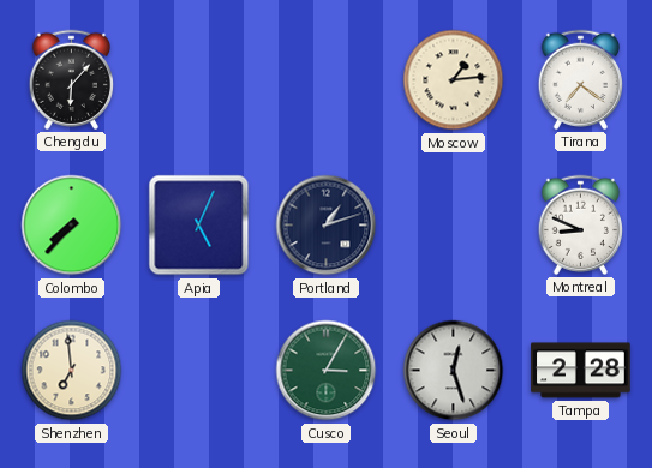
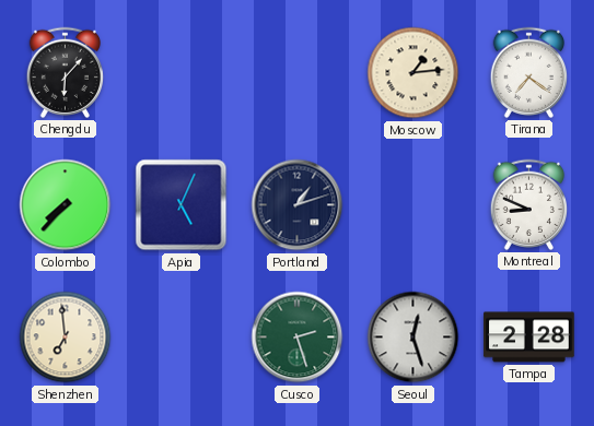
Cusco: 3:05 -> 2:27 (298, 338)
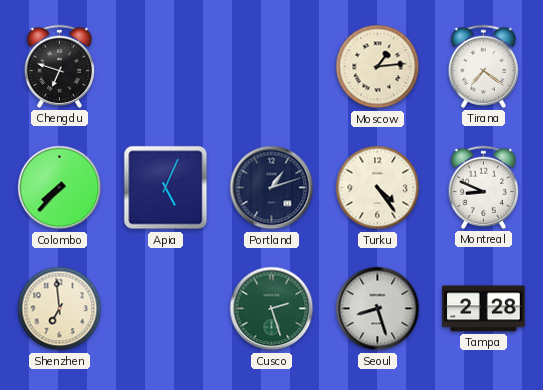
Chengdu: 6:07 -> 6:48 (59, 66)
Turku: none -> 4:24 (378, 188)
Seoul: 12:27 -> 8:27 (378, 309)
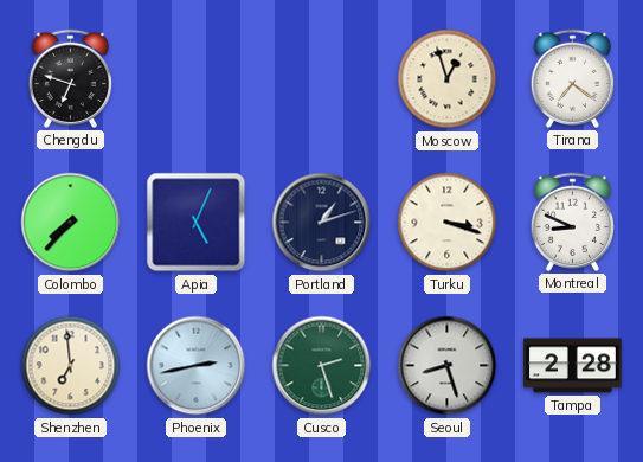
Moscow: 1:14 -> 12:57 (448, 79)
Turku: 4:24 -> 3:18 (448, 223)
Phoenix: none -> 2:43 (197, 366)
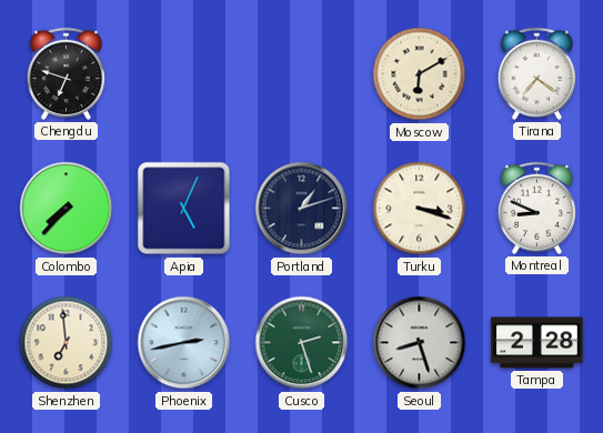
Moscow: 12:57 -> 6:10 (420, 74)
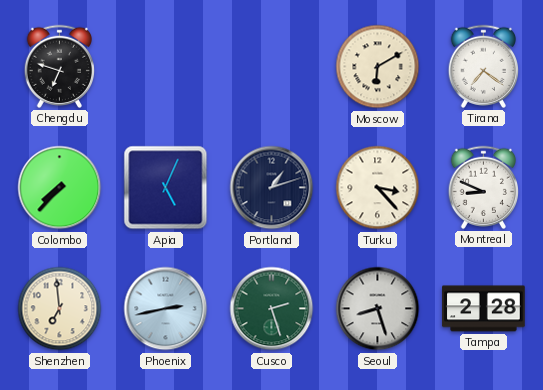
Turku: 3:18 -> 3:23 (378, 188)
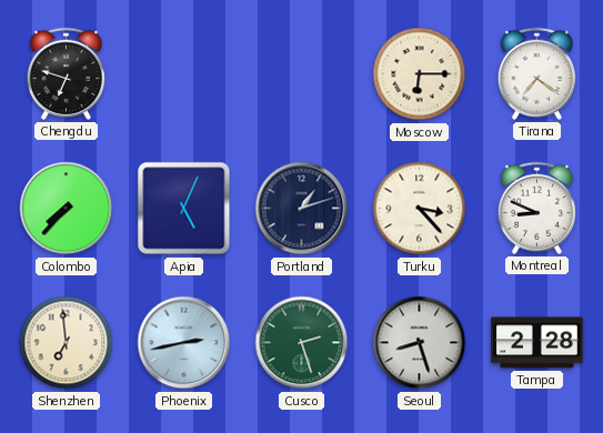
Moscow: 6:10 -> 6:15 (420, 74)
